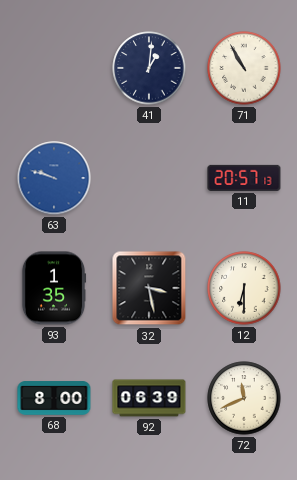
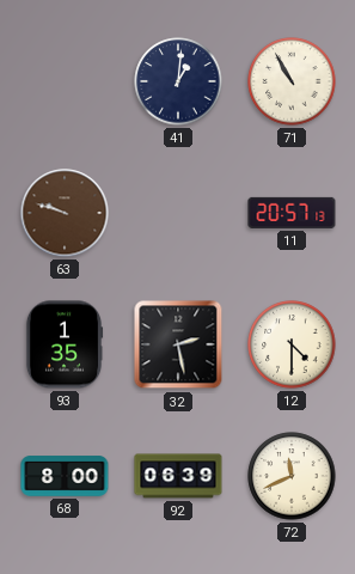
63 dial: blue -> brown (65, 213)
32: 3:28 -> 2:28 (178, 344)
12: 6:30 -> 4:30 (292, 344)
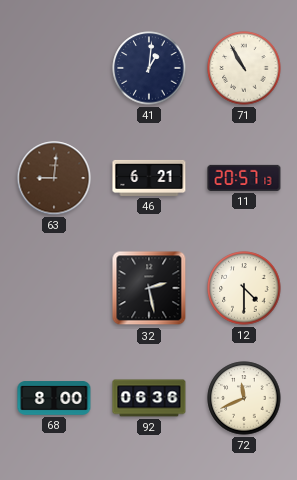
63: 9:48 -> 9:01 (54, 178)
46: none -> 6:21 (149, 178)
93: 1:35 -> none (65, 344)
92: 06:39 -> 06:36 (149, 398)
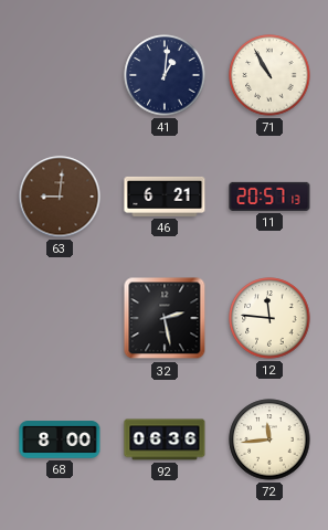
12: 4:30 -> 11:46 (269, 318)
72: 11:41 -> 11:44 (269, 439)
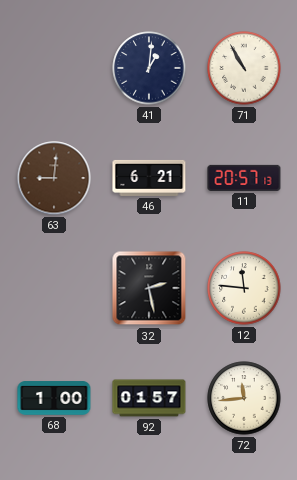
68: 8:00 -> 1:00 (54, 398)
92: 06:36 -> 01:57 (149, 398)
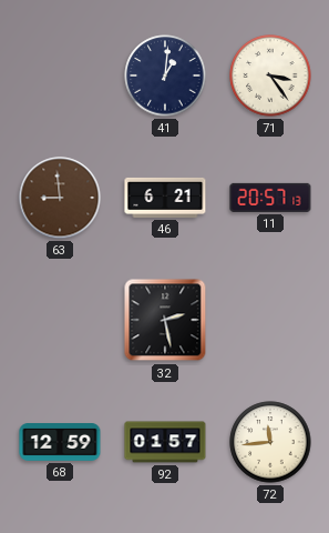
71: 10:55 -> 3:24 (270, 76)
63: 9:01 -> 8:59 (60, 198)
12: 11:46 -> none (244, 288)
68: 1:00 -> 12:59 (60, 442)
